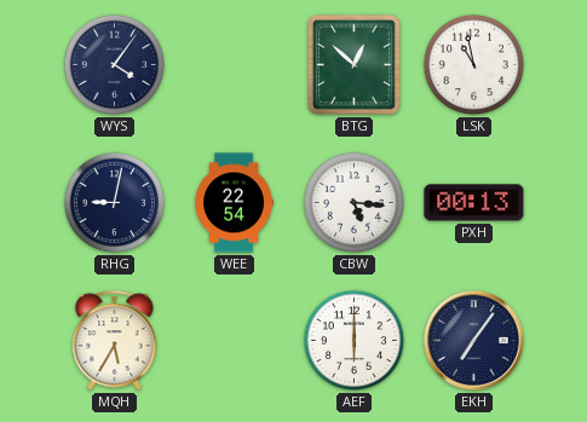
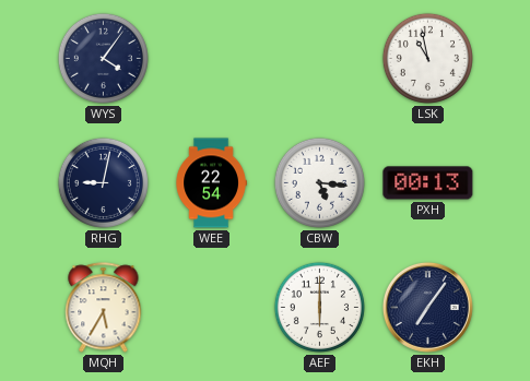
BTG: 12:52 -> none (353, 64)
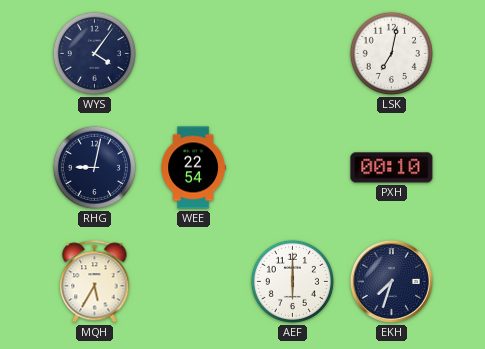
LSK: 10:58 -> 7:02 (391, 53)
CBW: 5:16 -> none (319, 182)
PXH: 00:13 -> 00:10 (392, 168)
EKH: 7:06 -> 7:33 (391, 281)
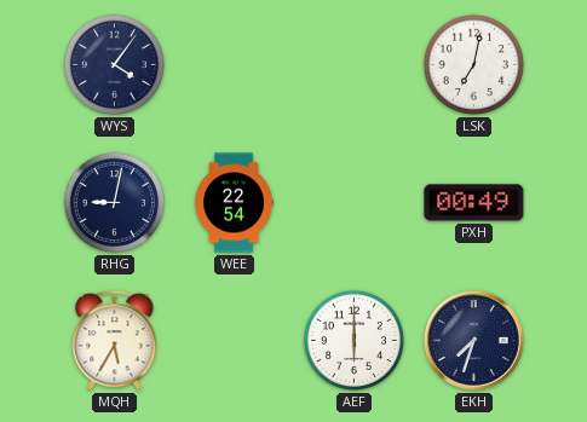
PXH: 00:10 -> 00:49 (474, 203)
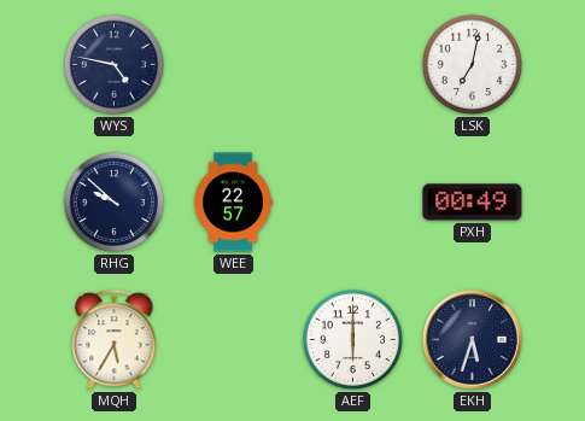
WYS: 4:06 -> 4:47 (113, 64)
RHG: 9:02 -> 9:52 (113, 201)
WEE: 22:54 -> 22:57 (233, 203)
EKH: 7:33 -> 5:33 (472, 339)
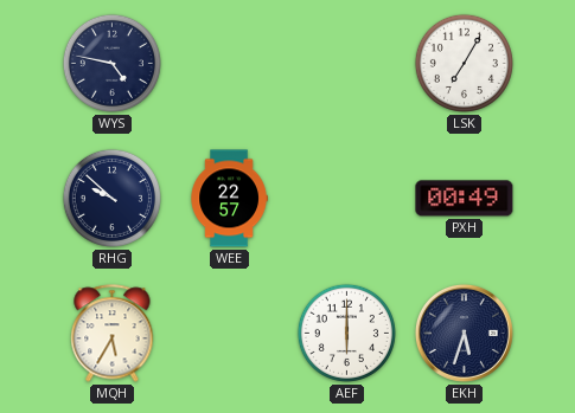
LSK: 7:02 -> 7:05 (464, 63)
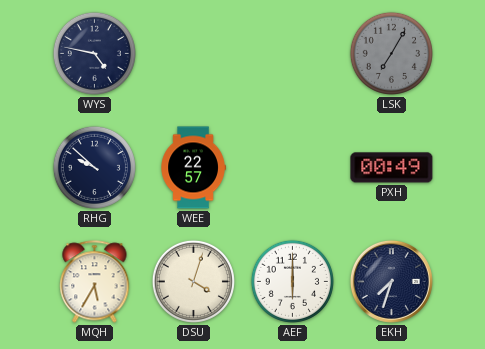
LSK dial: white -> grey (391, 53)
DSU: none -> 4:03 (193, 281)
EKH: 5:33 -> 7:33 (391, 281)
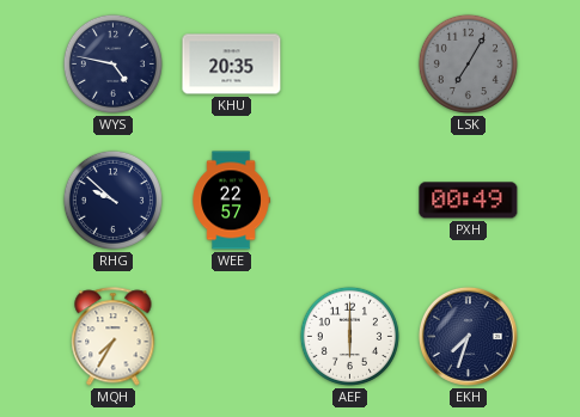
KHU: none -> 20:35 (232, 65)
MQH: 5:35 -> 7:35 (114, 337)
DSU: 4:03 -> none (193, 281)
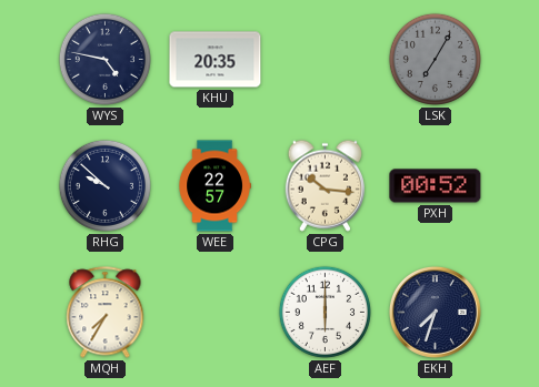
CPG: none -> 10:16 (325, 185)
PXH: 00:49 -> 00:52 (436, 186)
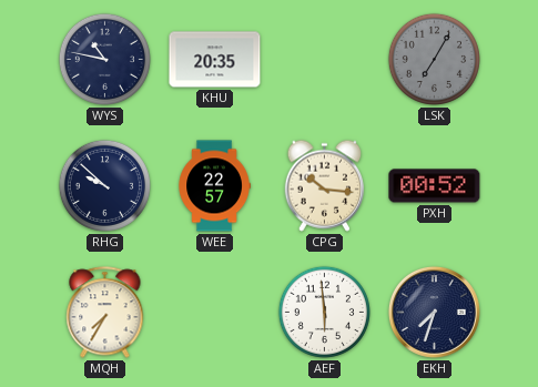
WYS: 4:47 -> 10:47 (104, 59)
AEF: 6:00 -> 5:59 (324, 312)
